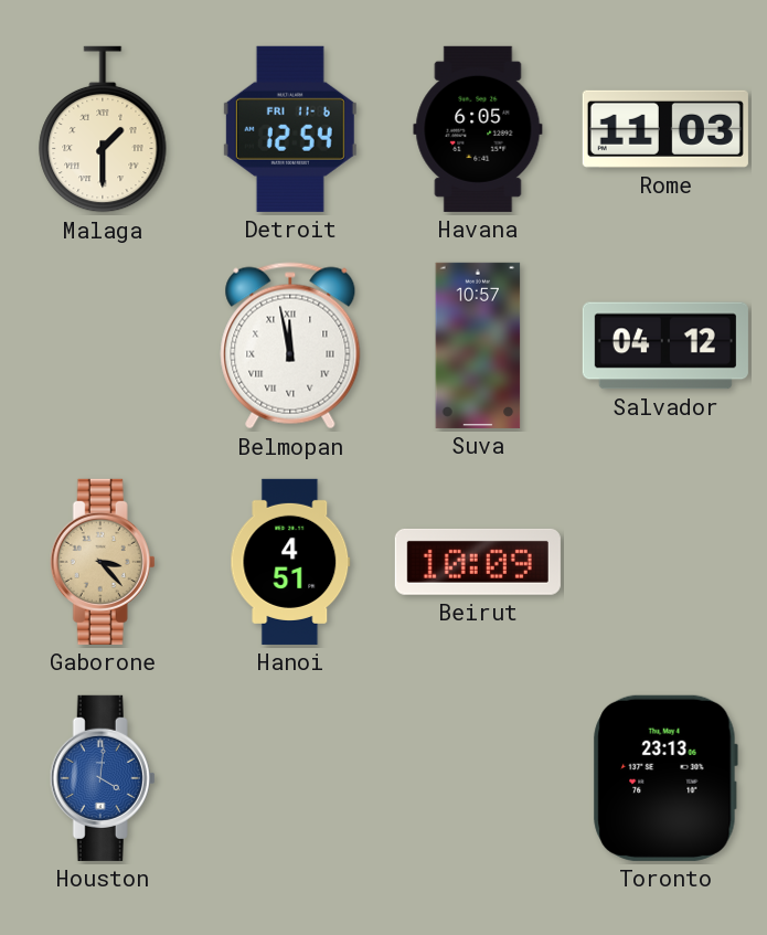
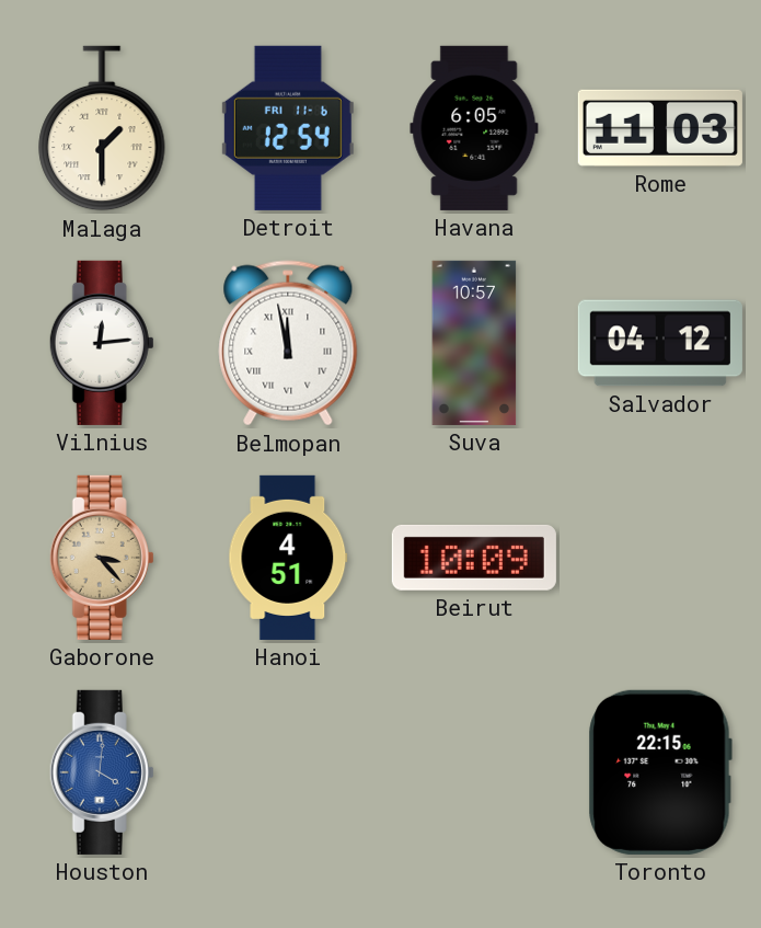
Vilnius: none -> 12:14 (102, 343)
Toronto: 23:13 -> 22:15 (660, 772)
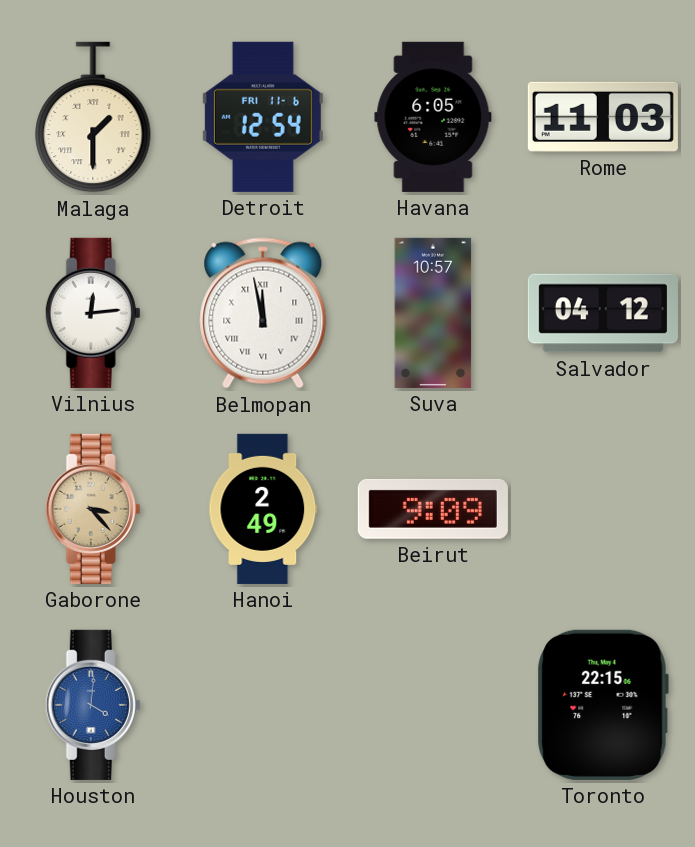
Hanoi: 4:51 -> 2:49 (263, 509)
Beirut: 10:09 -> 9:09 (433, 509)
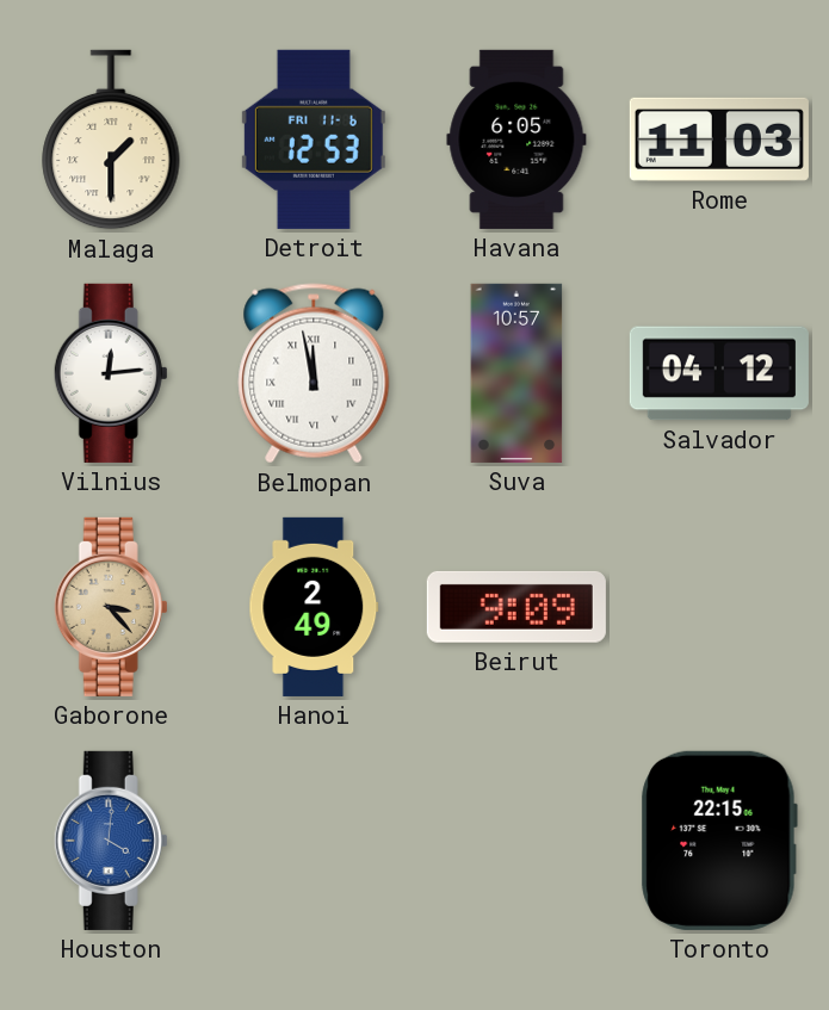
Detroit: 12:54 -> 12:53 (314, 140)
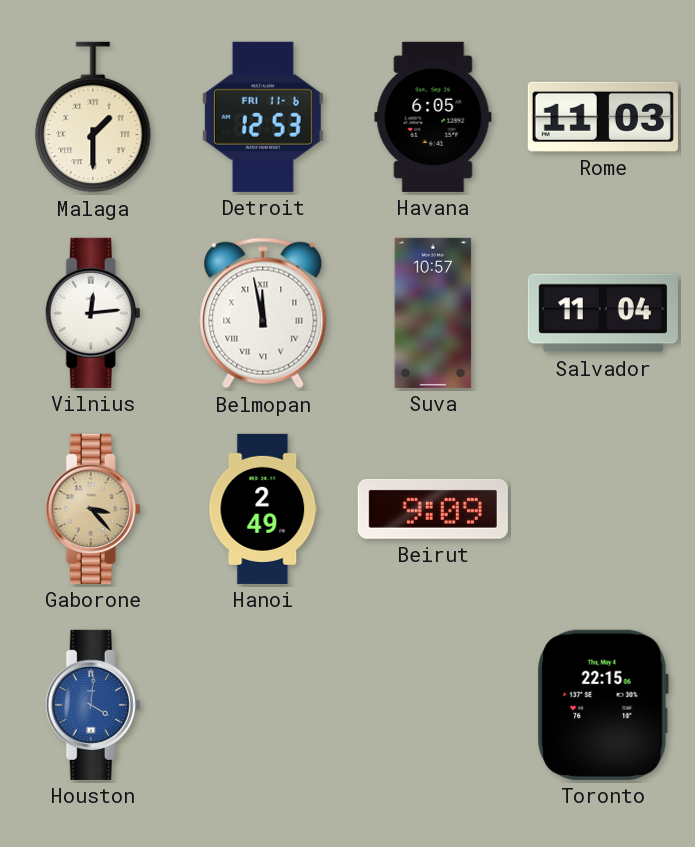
Salvador: 04:12 -> 11:04 (603, 313)
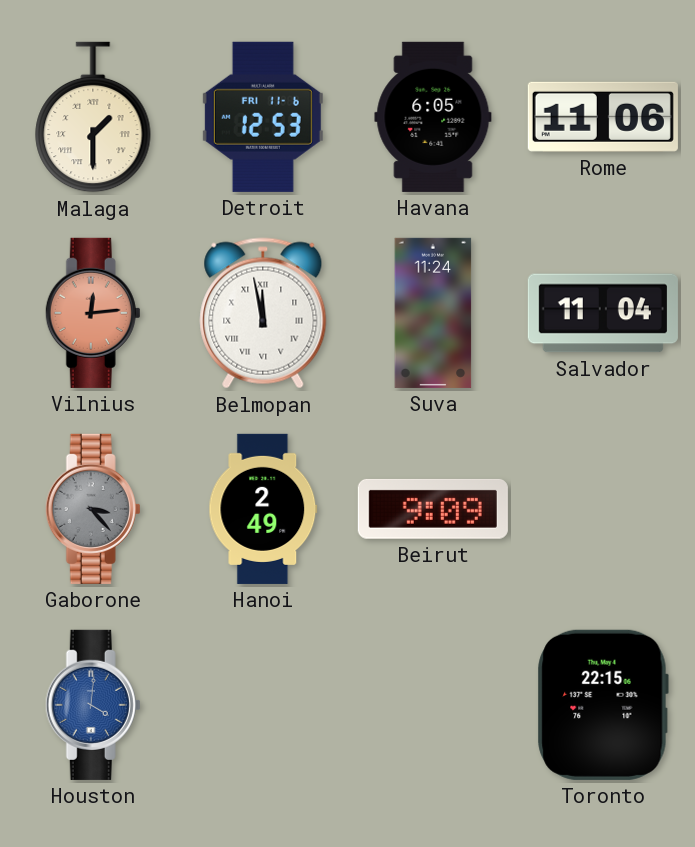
Rome: 11:03 -> 11:06 (603, 117)
Vilnius dial: white -> salmon (93, 313)
Suva: 10:57 -> 11:24 (433, 313)
Gaborone dial: champagne -> grey (93, 509)
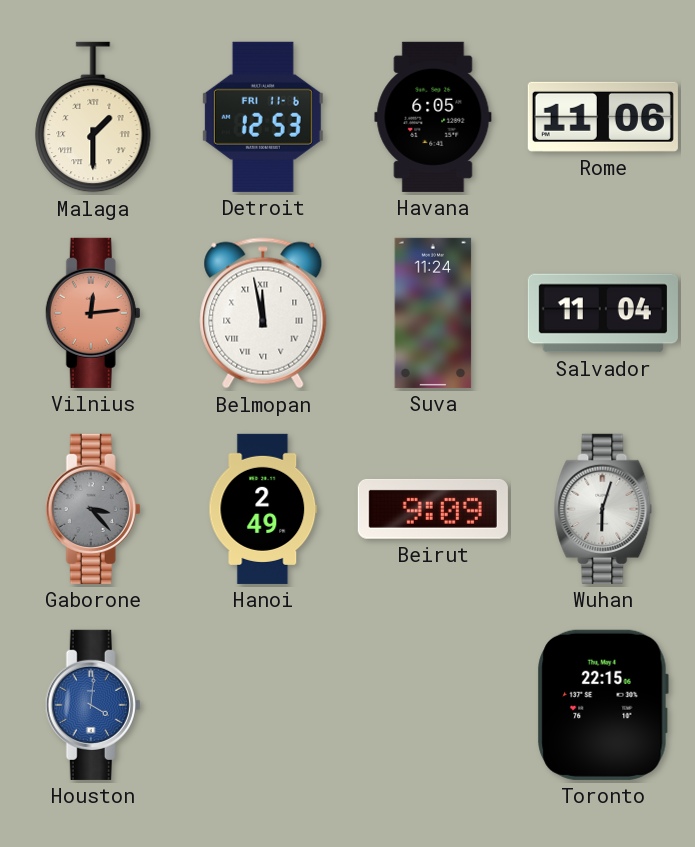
Wuhan: none -> 6:03 (603, 509)
